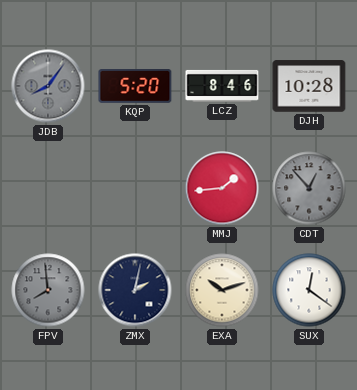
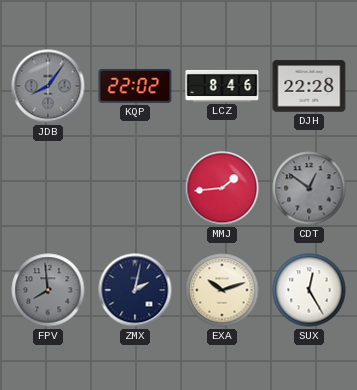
KQP: 5:20 -> 22:02 (135, 87)
DJH: 10:28 -> 22:28 (309, 86)
CDT: 12:53 -> 12:51 (309, 188)
SUX: 12:21 -> 12:25 (309, 290)
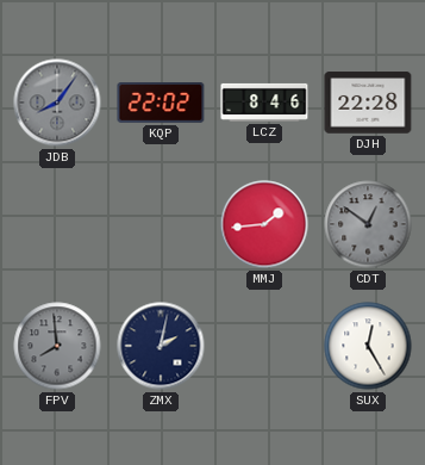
EXA: 10:12 -> none (222, 290)
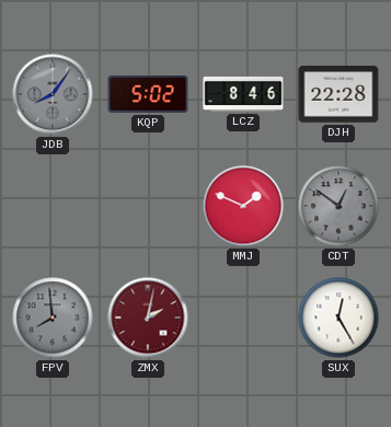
KQP: 22:02 -> 5:02 (148, 95)
MMJ: 1:44 -> 1:49 (243, 206)
ZMX dial: navy -> burgundy (148, 318)
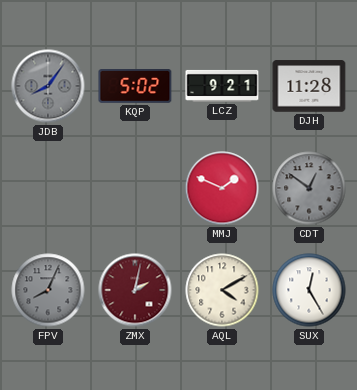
LCZ: 8:46 -> 9:21 (222, 86)
DJH: 22:28 -> 11:28 (309, 86)
FPV: 7:59 -> 8:04 (48, 290)
AQL: none -> 4:10 (222, 290)
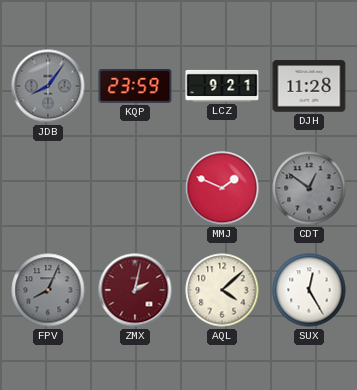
KQP: 5:02 -> 23:59 (135, 87)
AQL: 4:10 -> 4:08 (222, 290)
